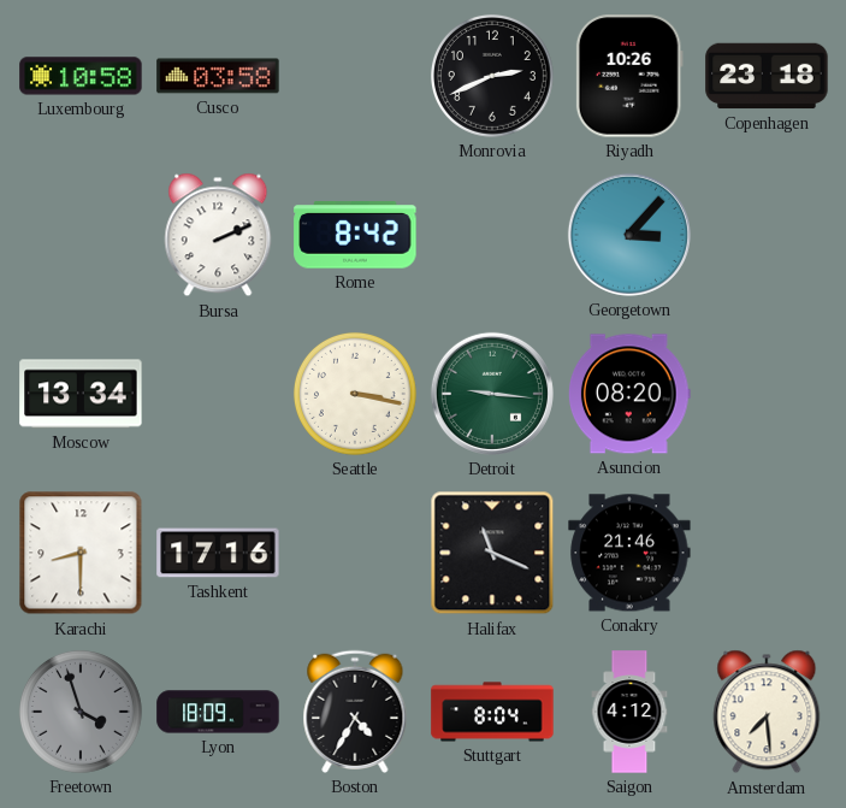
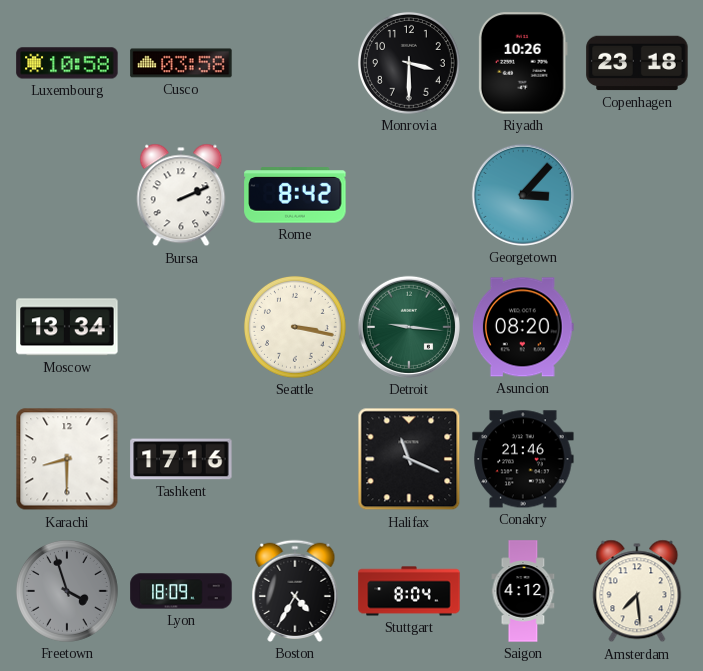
Monrovia: 2:41 -> 3:30 (409, 63)
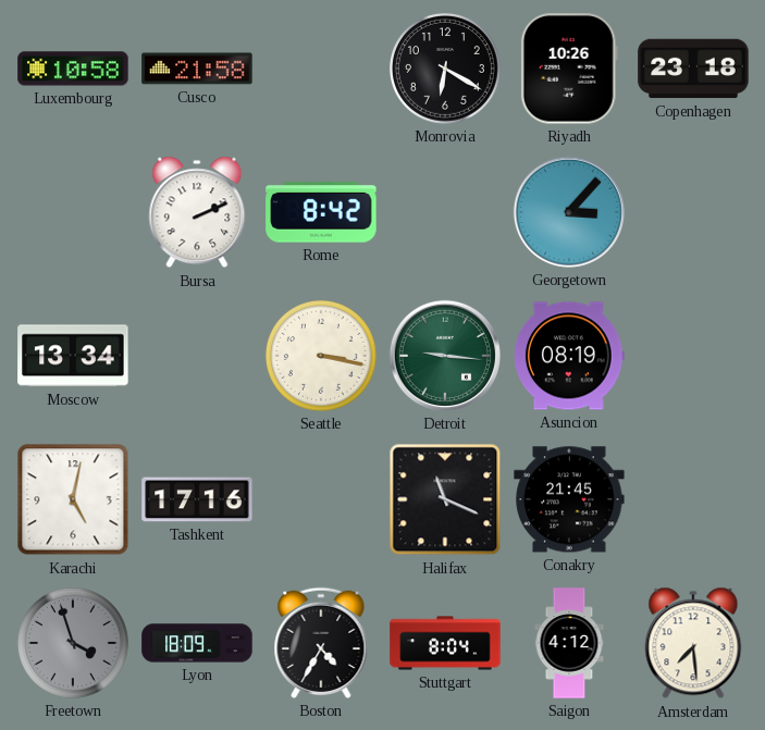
Cusco: 03:58 -> 21:58 (197, 69)
Monrovia: 3:30 -> 6:20 (445, 69)
Asuncion: 08:20 -> 08:19 (569, 356)
Karachi: 8:30 -> 5:02 (73, 499)
Conakry: 21:46 -> 21:45 (569, 499)
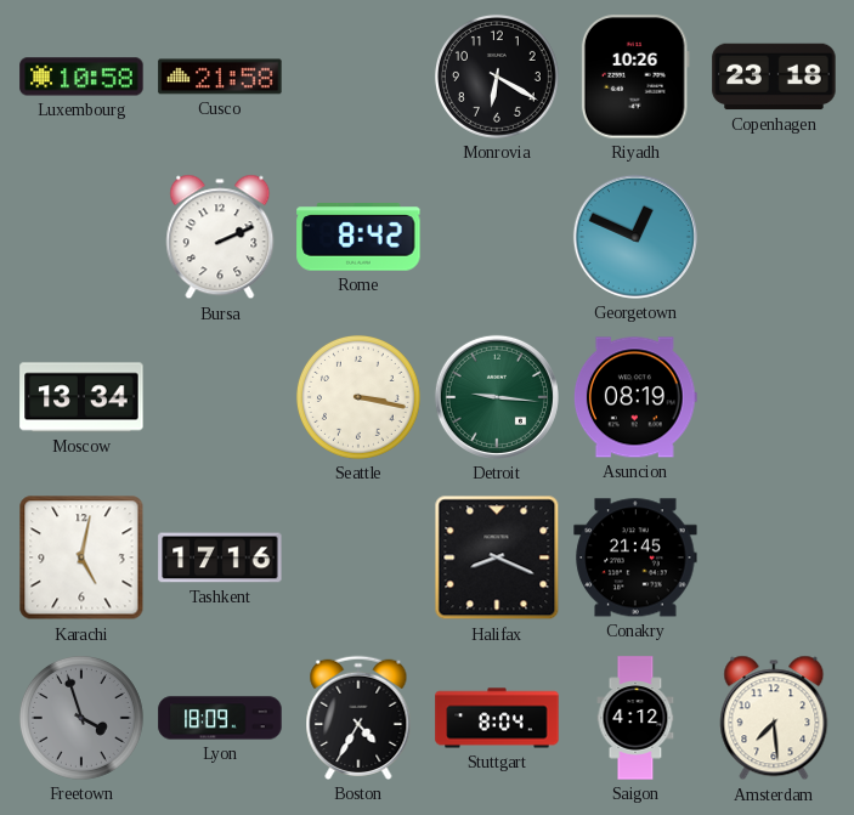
Georgetown: 3:07 -> 12:49 (635, 237)
Halifax: 11:19 -> 8:19 (497, 558)
